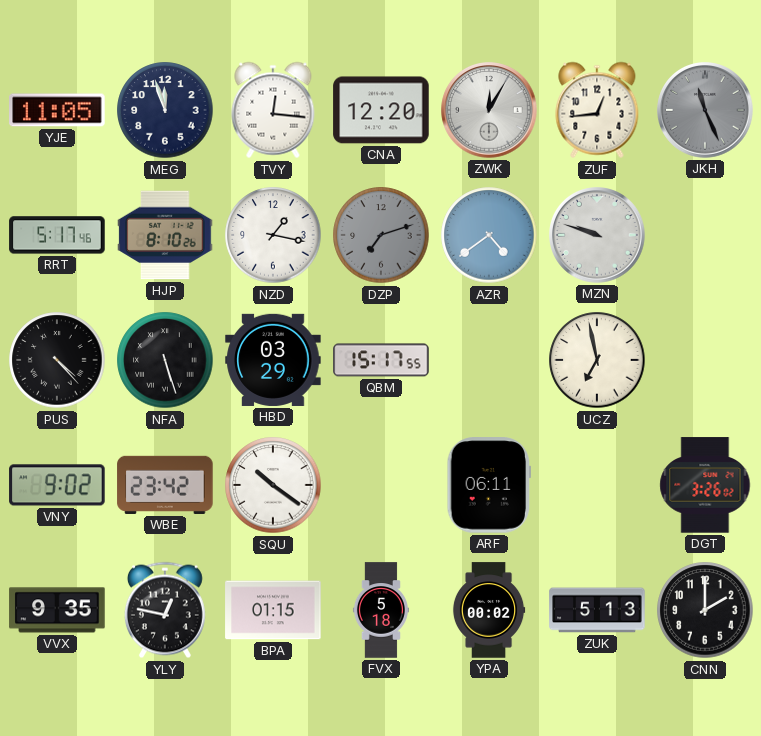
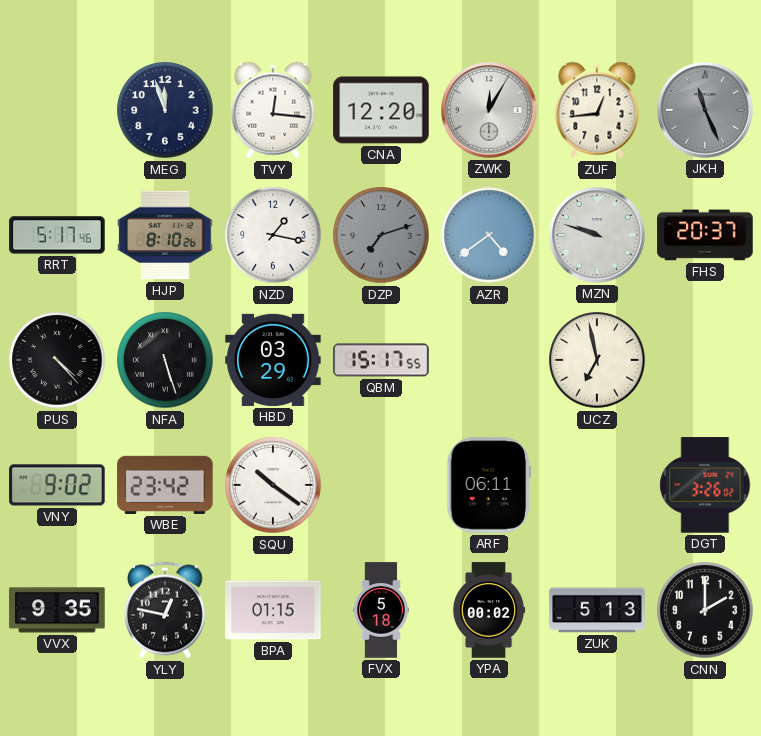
YJE: 11:05 -> none (57, 110)
FHS: none -> 20:37 (705, 235)
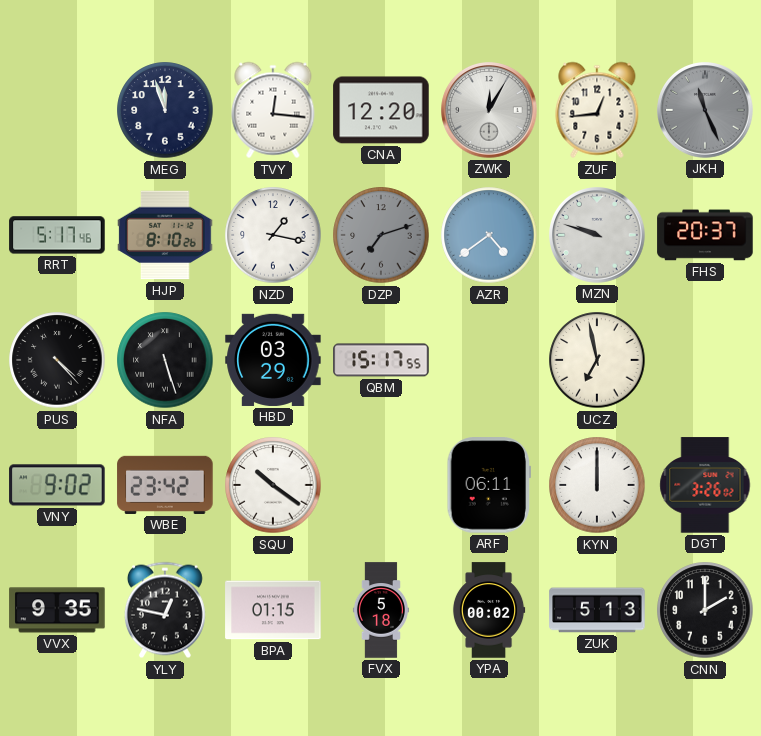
KYN: none -> 12:00 (597, 485)
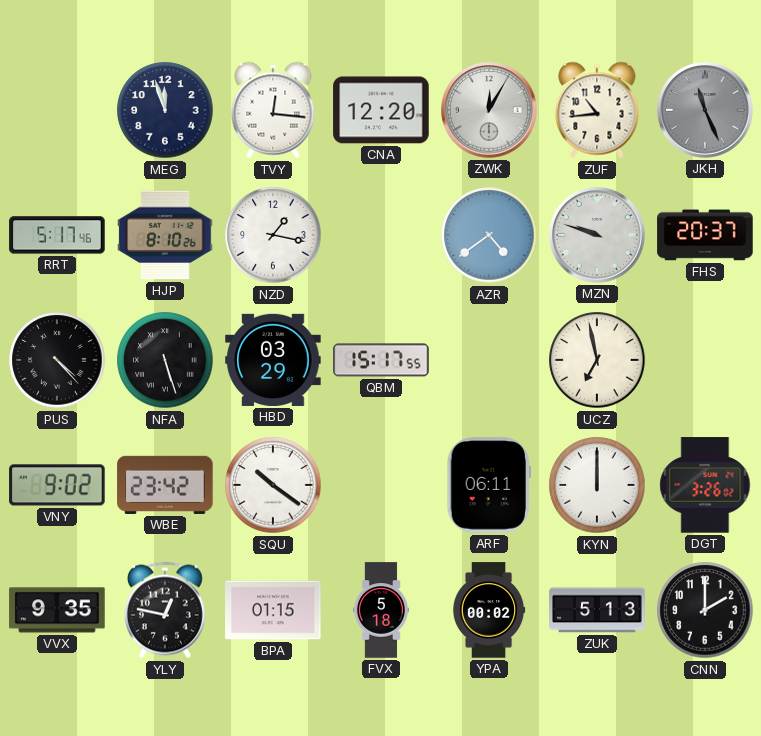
ZUF: 12:44 -> 10:44 (597, 110)
DZP: 7:12 -> none (381, 235)
